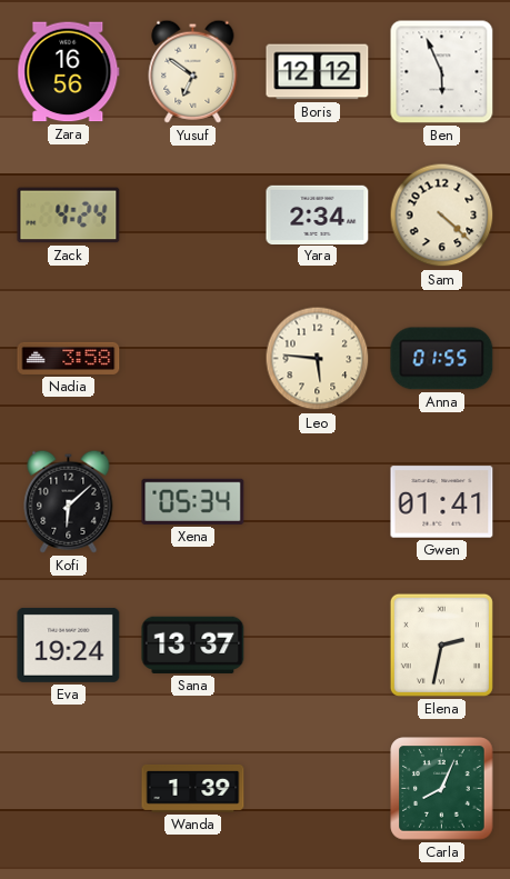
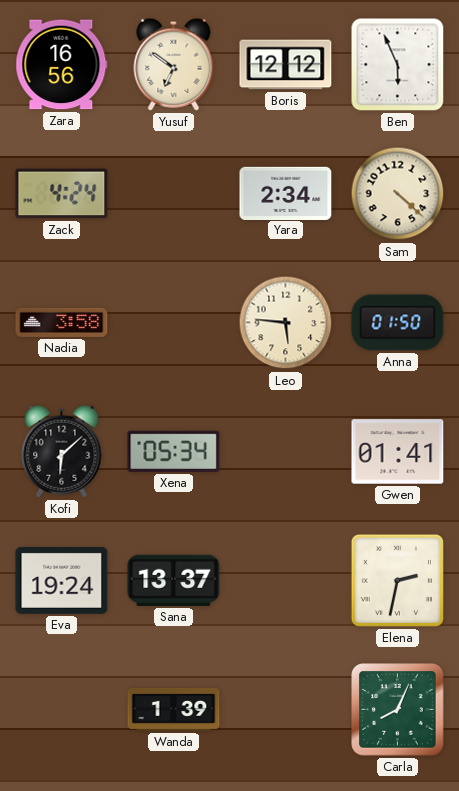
Anna: 01:55 -> 01:50 (398, 323)
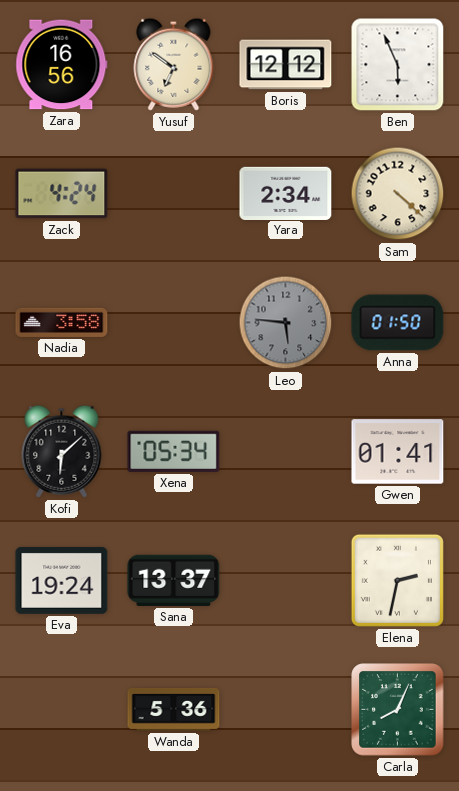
Leo dial: cream -> grey (286, 323)
Wanda: 1:39 -> 5:36 (174, 709)
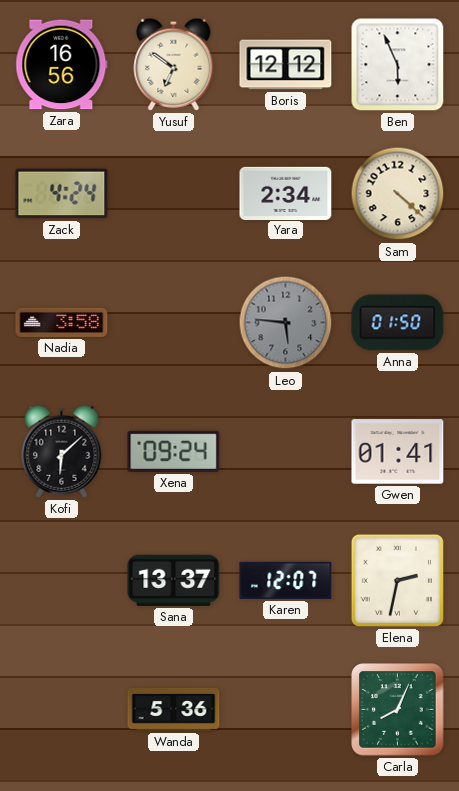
Xena: 05:34 -> 09:24 (174, 451)
Eva: 19:24 -> none (62, 580)
Karen: none -> 12:07 (286, 580)
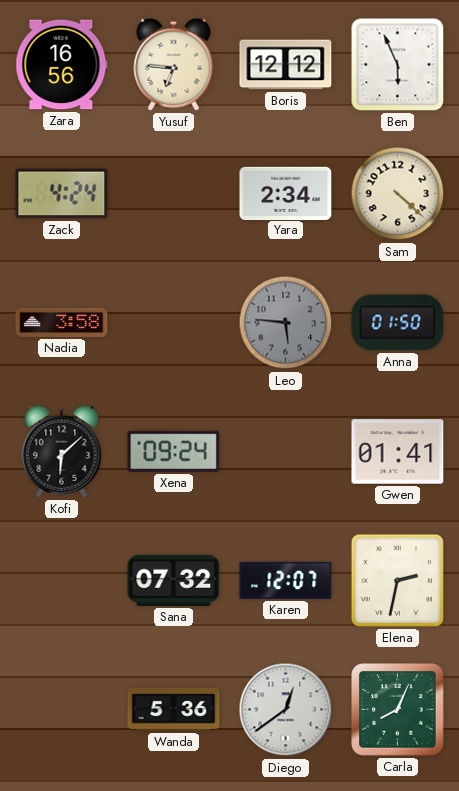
Yusuf: 6:51 -> 6:46 (174, 64)
Sana: 13:37 -> 07:32 (174, 580)
Diego: none -> 12:39 (286, 710)
